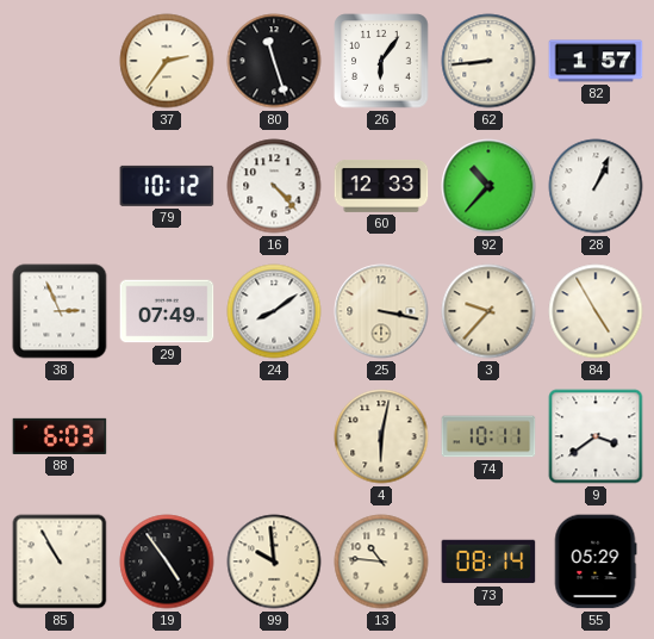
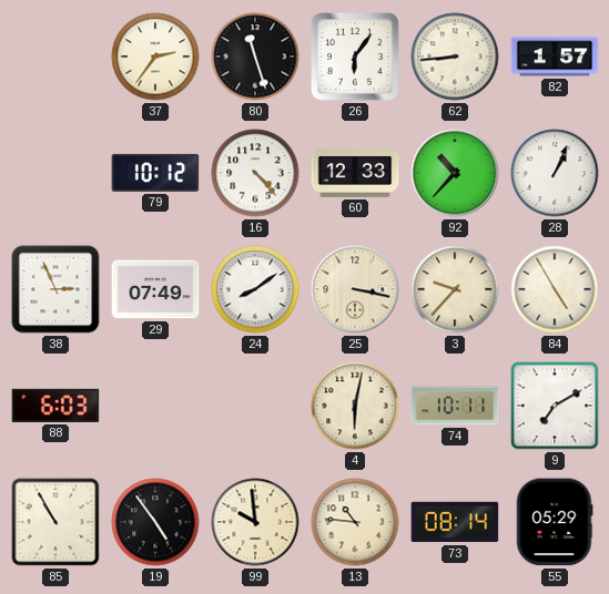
9: 3:39 -> 7:10 (555, 406)
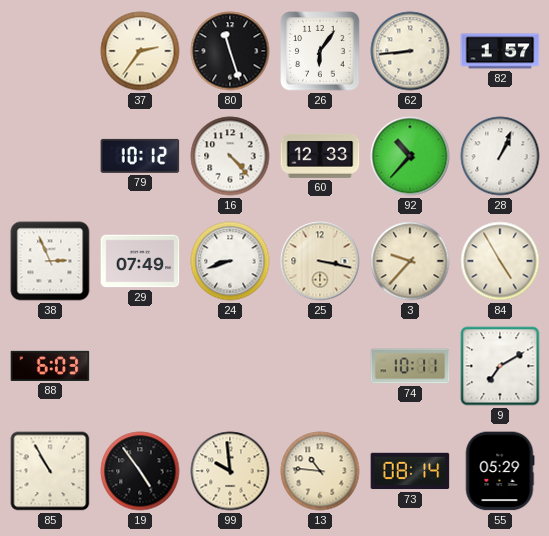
24: 8:09 -> 8:42 (230, 261)
4: 6:02 -> none (355, 406)
